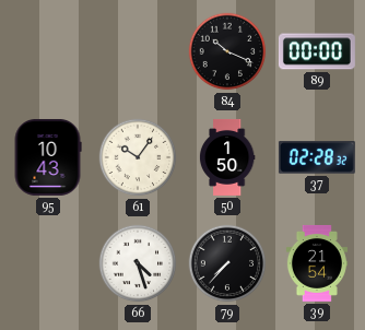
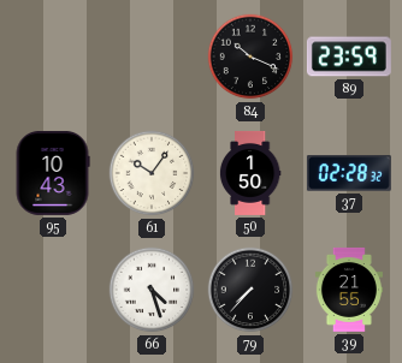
89: 00:00 -> 23:59 (349, 56)
39: 21:54 -> 21:55 (349, 290)
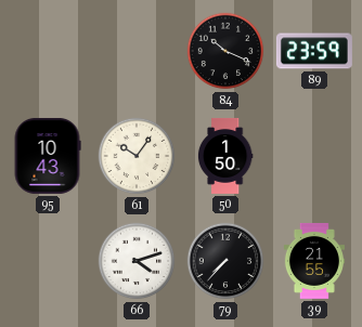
37: 02:28 -> none (349, 173)
66: 4:27 -> 4:12 (137, 261)
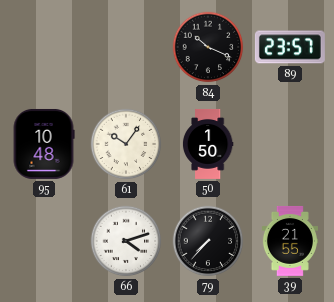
89: 23:59 -> 23:57 (290, 47)
95: 10:43 -> 10:48 (44, 144)
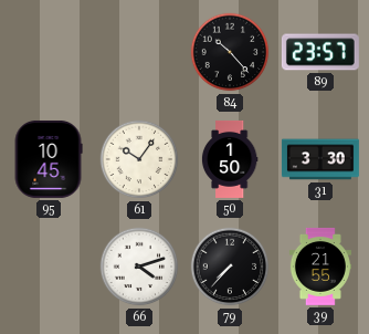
84: 10:19 -> 10:23 (230, 52)
95: 10:48 -> 10:45 (49, 159)
31: none -> 3:30 (320, 159)
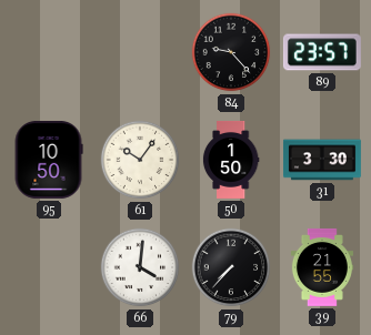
84: 10:23 -> 9:23 (231, 52)
95: 10:45 -> 10:50 (49, 160)
66: 4:12 -> 4:01 (140, 267)
